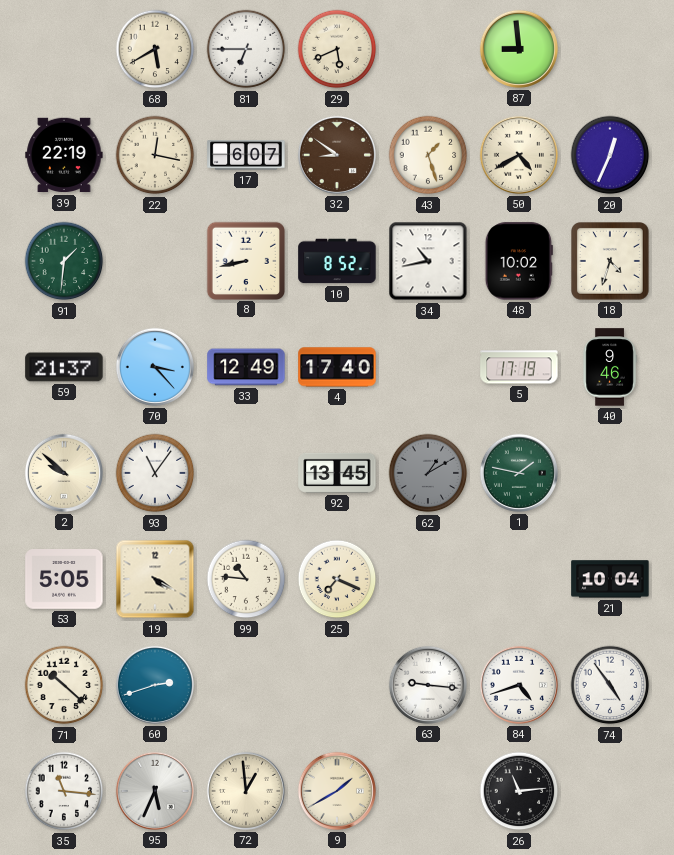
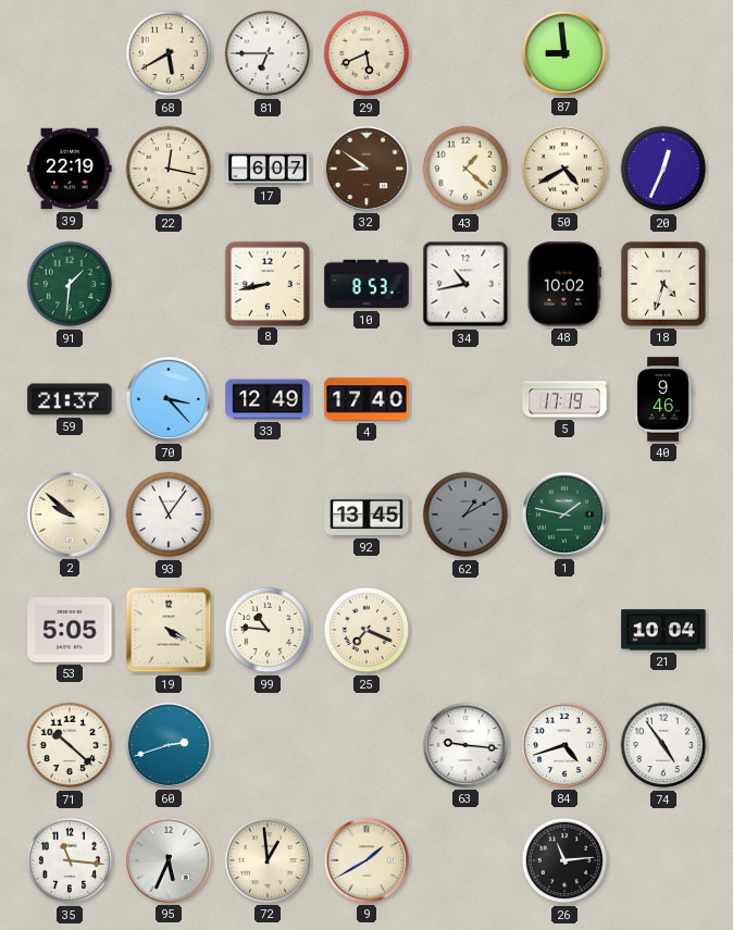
43: 1:27 -> 1:22 (465, 169)
10: 8:52 -> 8:53 (366, 284)
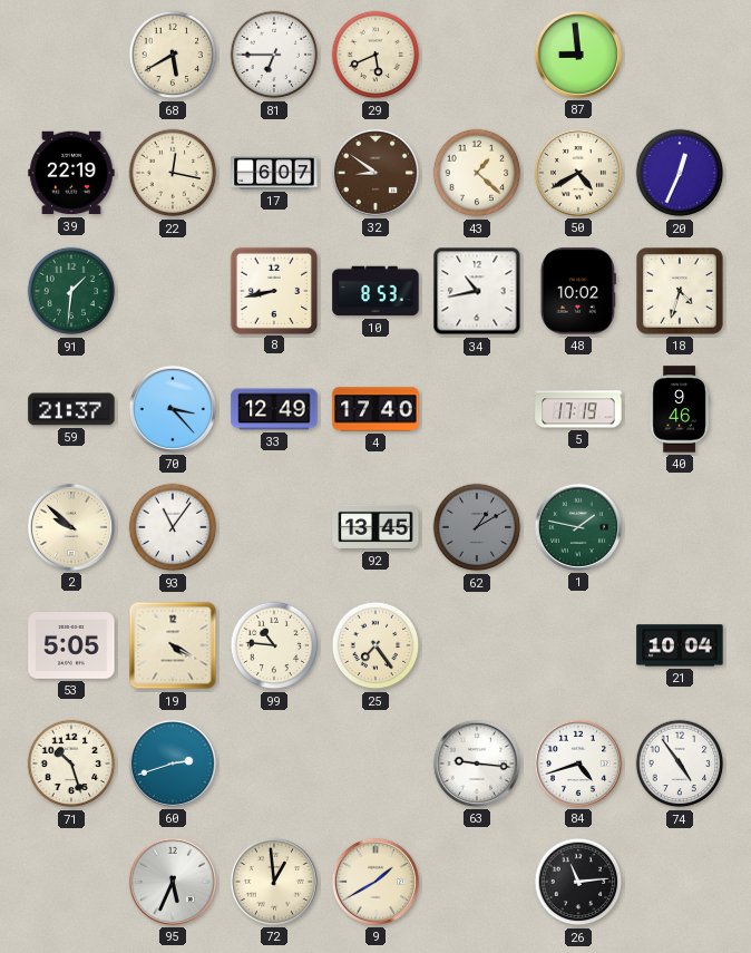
25: 7:19 -> 7:24 (375, 645)
71: 10:22 -> 10:27 (71, 764)
35: 11:16 -> none (70, 860)
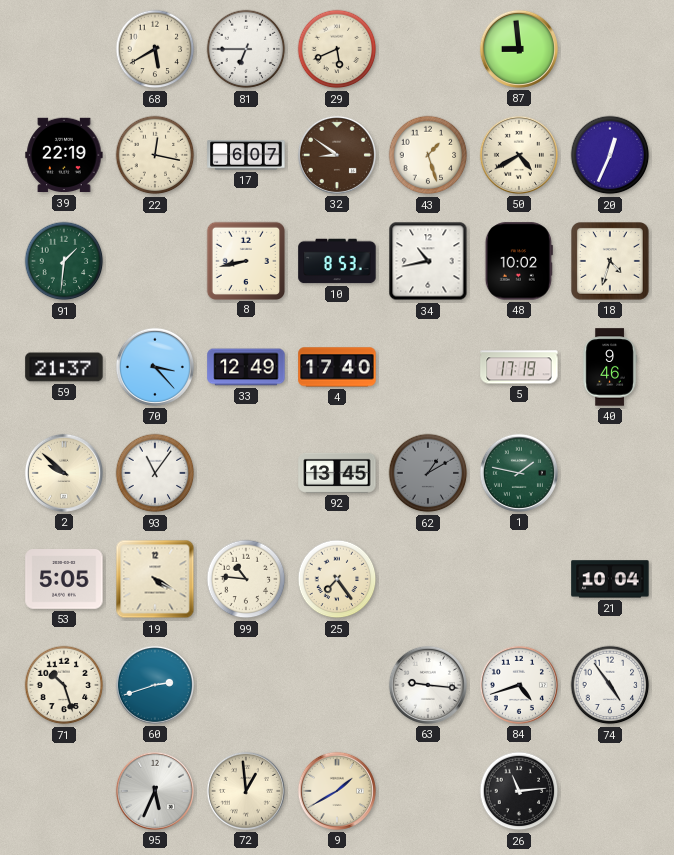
43: 1:22 -> 1:27 (428, 155)
